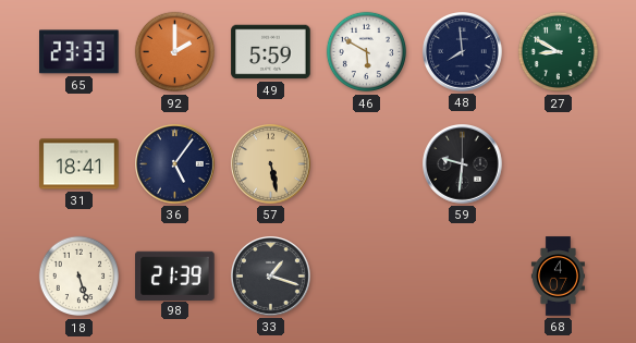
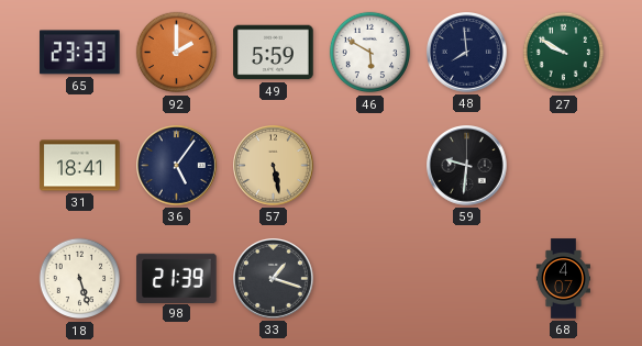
27: 8:50 -> 9:50 (564, 53)
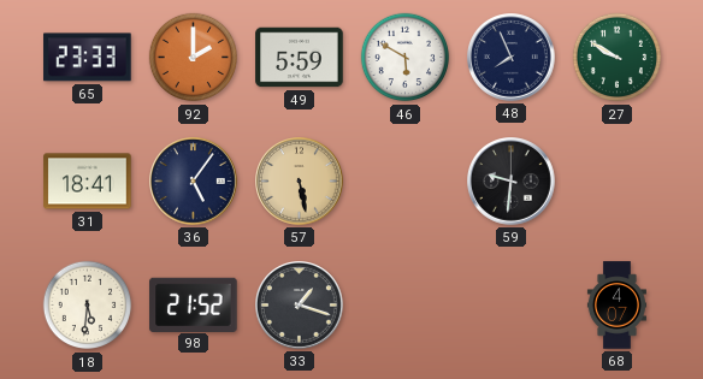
48: 7:59 -> 7:56 (512, 58)
18: 5:27 -> 5:31 (88, 306)
98: 21:39 -> 21:52 (194, 304)
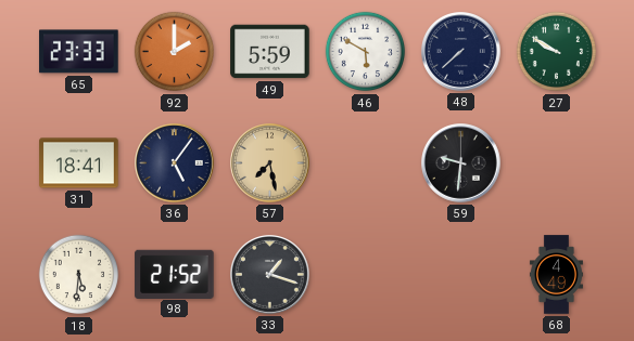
48: 7:56 -> 7:38 (461, 52)
57: 5:28 -> 7:28 (270, 163)
68: 4:07 -> 4:49 (556, 275)
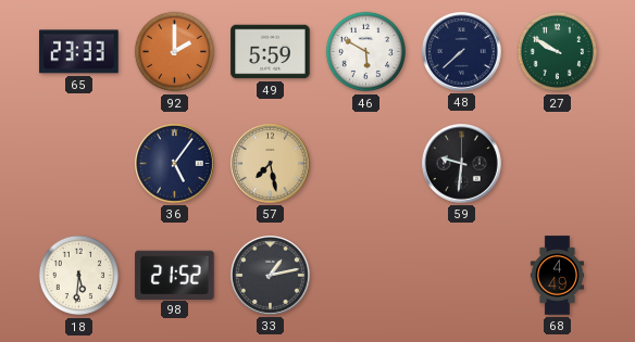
31: 18:41 -> none (79, 163)
33: 1:18 -> 1:13 (271, 276)
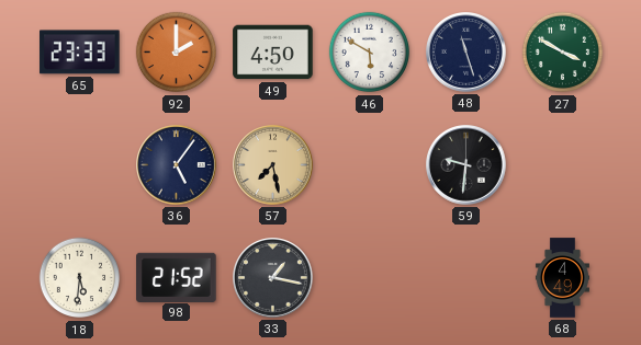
49: 5:59 -> 4:50 (273, 53)
48: 7:38 -> 11:27 (466, 53)
27: 9:50 -> 3:50 (563, 53)
33: 1:13 -> 1:17 (273, 278)
